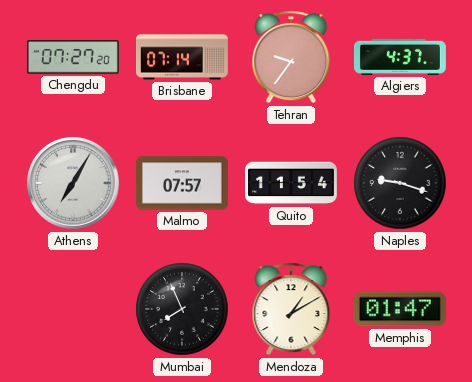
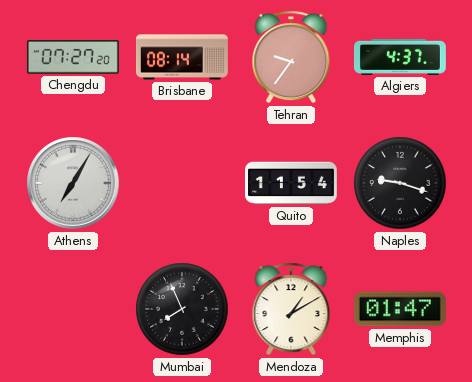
Brisbane: 07:14 -> 08:14 (182, 57)
Malmo: 07:57 -> none (182, 183)
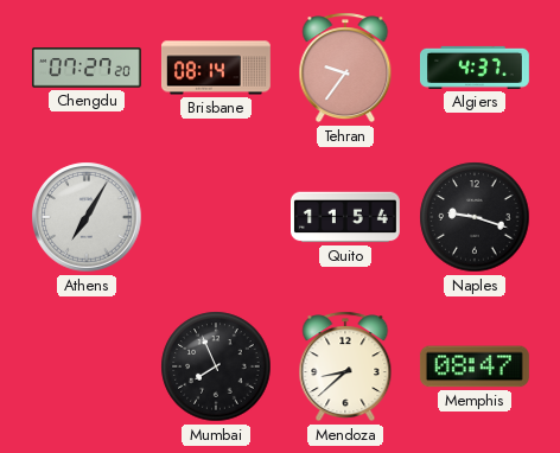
Mendoza: 1:10 -> 8:38 (345, 366)
Memphis: 01:47 -> 08:47 (475, 366)
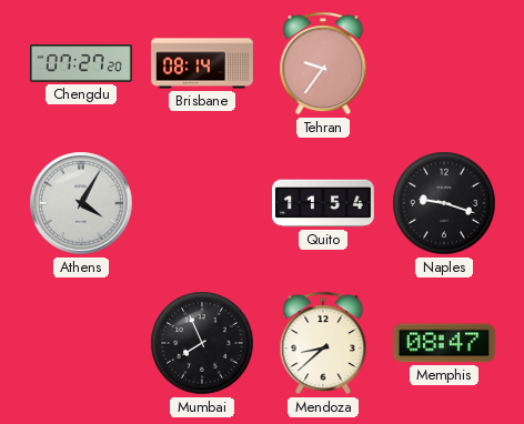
Algiers: 4:37 -> none (476, 68)
Athens: 7:05 -> 4:05 (81, 203)
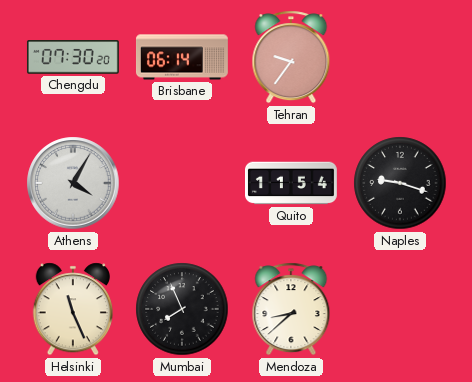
Chengdu: 07:27 -> 07:30 (73, 57)
Brisbane: 08:14 -> 06:14 (182, 57)
Helsinki: none -> 11:26 (72, 309)
Memphis: 08:47 -> none (444, 343)
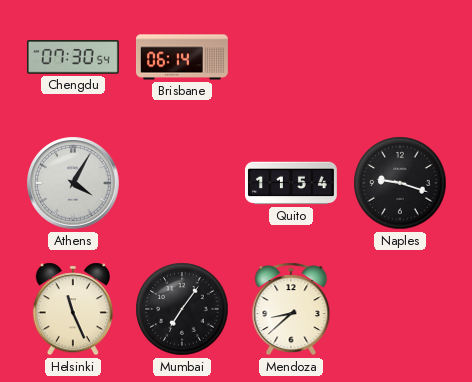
Chengdu: 07:30:20 -> 07:30:54 (73, 57)
Tehran: 9:36 -> none (291, 57)
Mumbai: 7:56 -> 7:06 (182, 309)
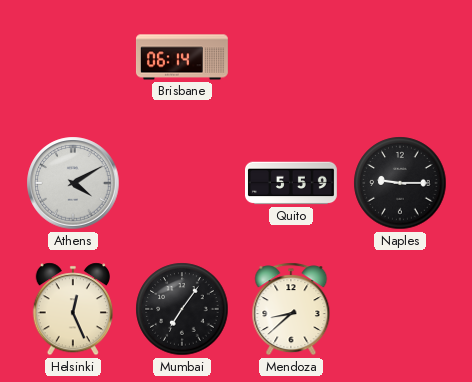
Chengdu: 07:30 -> none (73, 57)
Athens: 4:05 -> 4:10 (73, 183)
Quito: 11:54 -> 5:59 (292, 183)
Naples: 9:18 -> 9:15 (400, 183)
Helsinki: 11:26 -> 12:26 (72, 309)
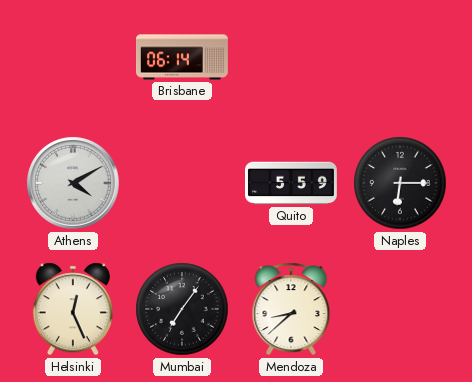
Naples: 9:15 -> 6:15 (400, 183)
